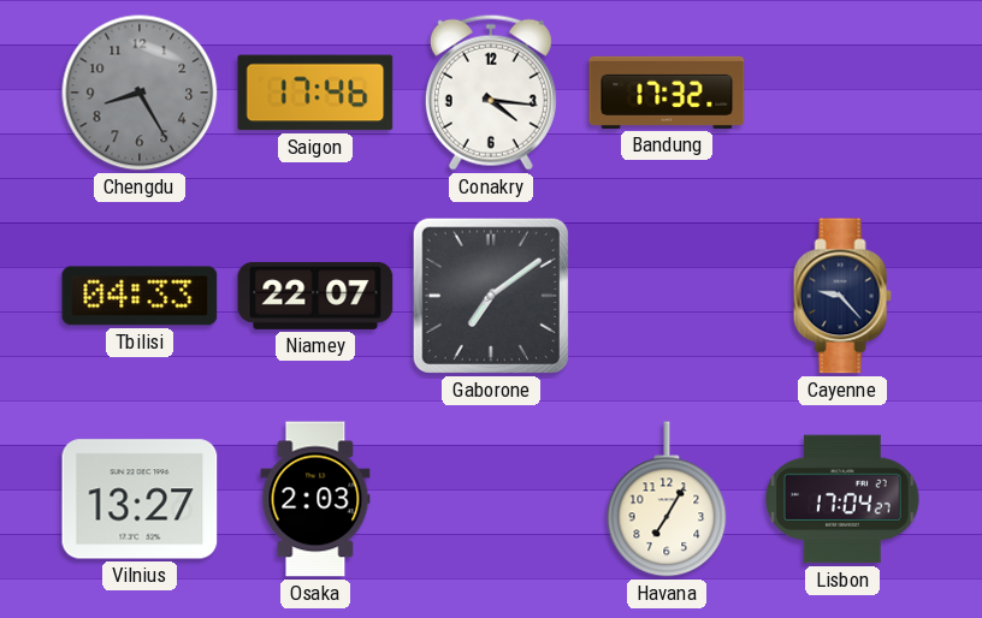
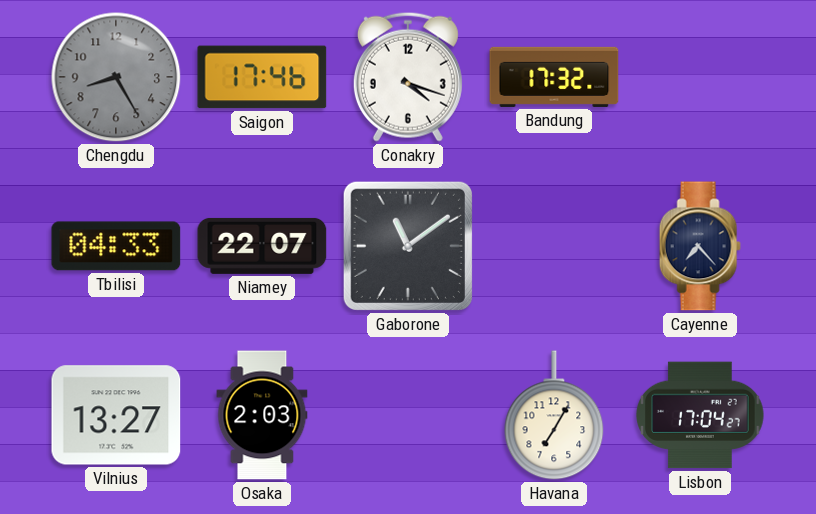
Conakry: 4:16 -> 4:18 (408, 77)
Gaborone: 7:09 -> 11:09 (408, 246)
Cayenne: 9:23 -> 7:23 (700, 246)
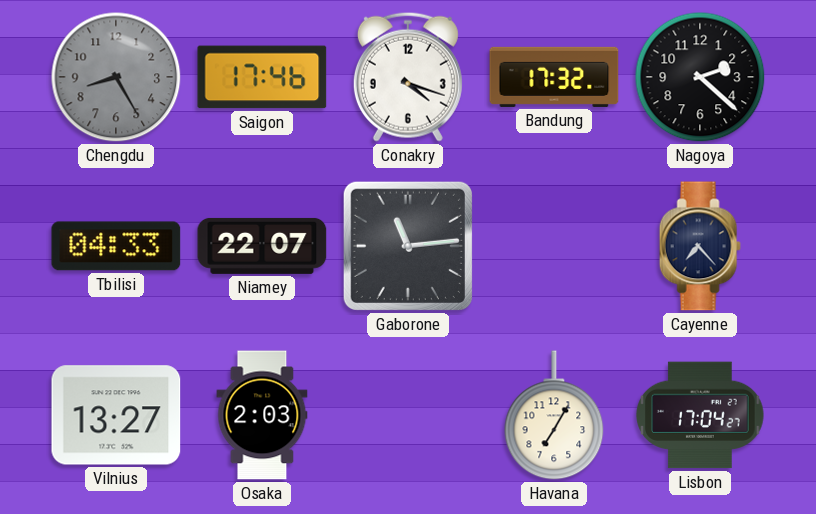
Nagoya: none -> 2:22 (700, 77)
Gaborone: 11:09 -> 11:14 (408, 246)
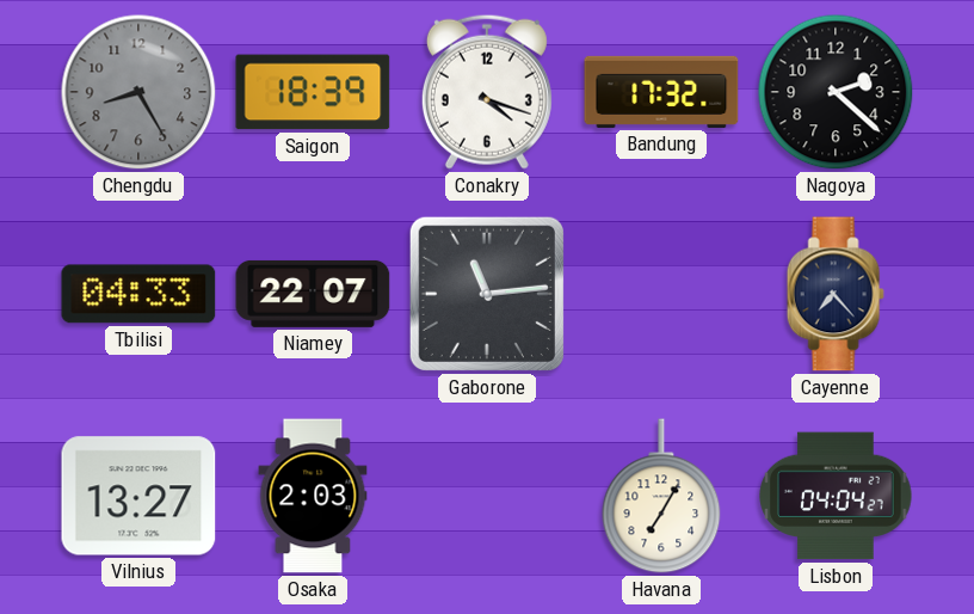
Saigon: 17:46 -> 18:39 (313, 92)
Lisbon: 17:04 -> 04:04 (836, 496)
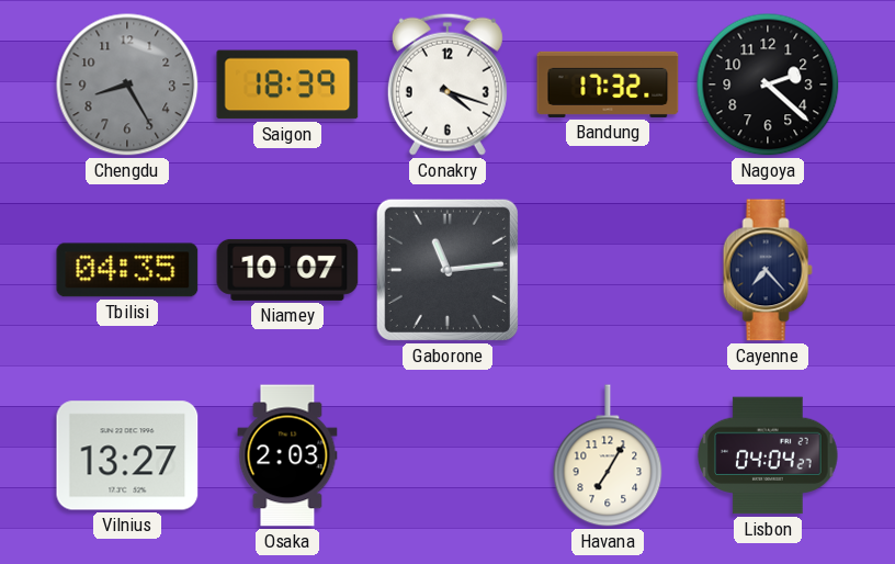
Tbilisi: 04:33 -> 04:35 (127, 270)
Niamey: 22:07 -> 10:07 (287, 270)
